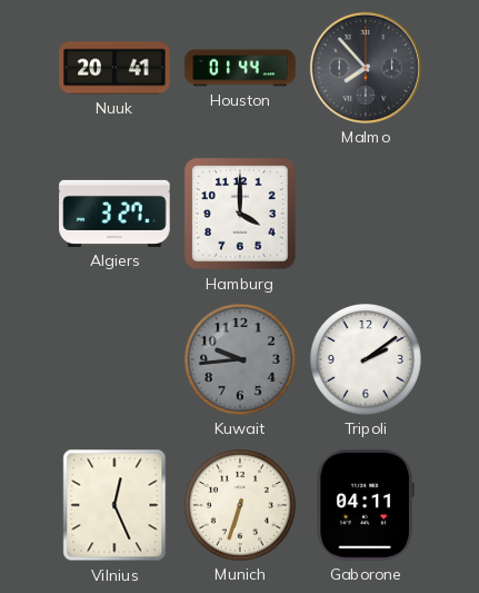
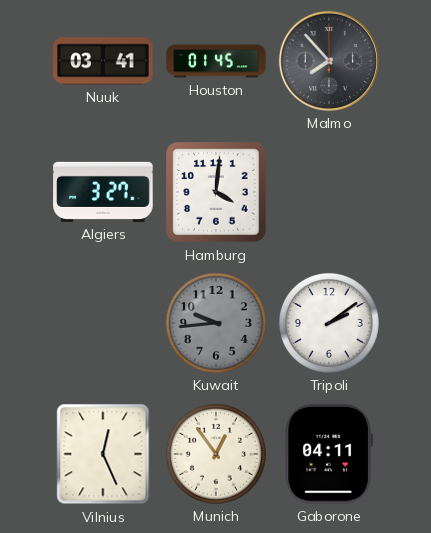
Nuuk: 20:41 -> 03:41 (103, 61)
Houston: 01:44 -> 01:45 (216, 61)
Hamburg: 4:00 -> 4:01 (216, 192)
Munich: 6:33 -> 12:54 (216, 454)
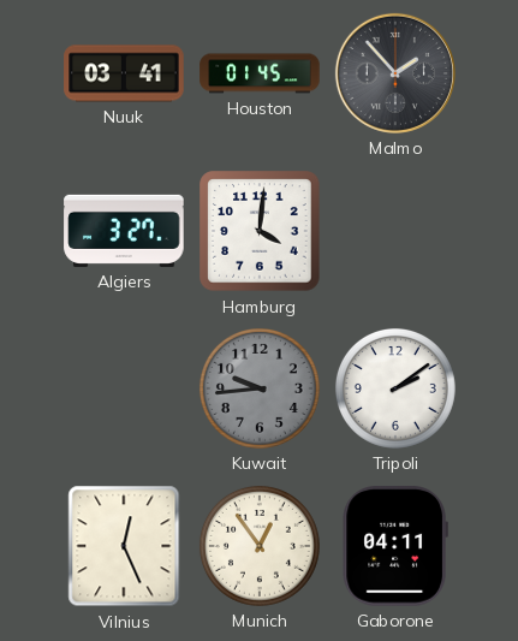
Malmo: 7:53 -> 1:53 (395, 73)
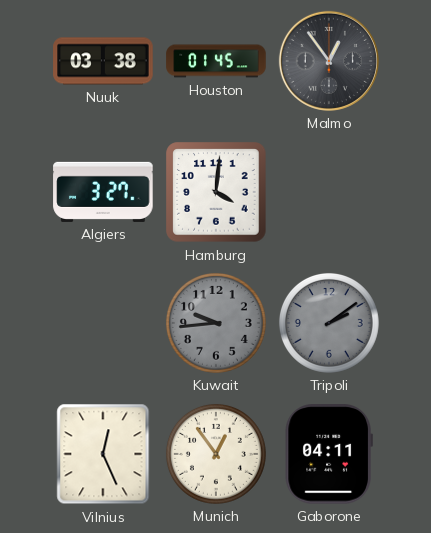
Nuuk: 03:41 -> 03:38 (103, 61)
Malmo: 1:53 -> 12:54 (329, 61)
Tripoli dial: white -> grey (329, 323)
